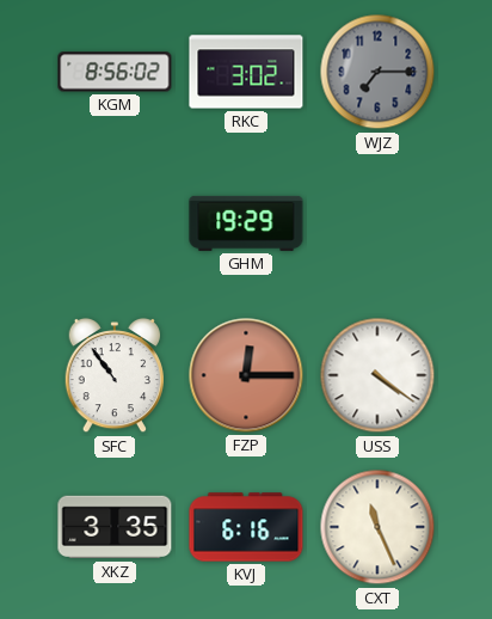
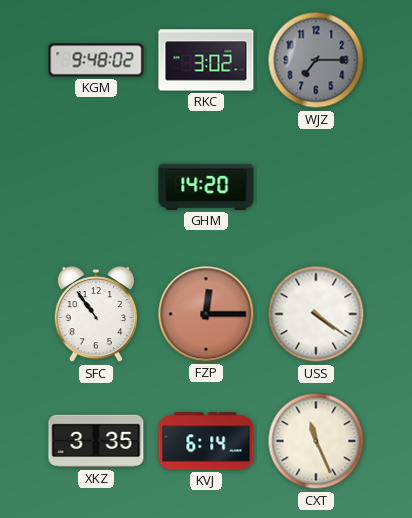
KGM: 8:56 -> 9:48 (96, 60)
GHM: 19:29 -> 14:20 (206, 187)
KVJ: 6:16 -> 6:14 (206, 441)
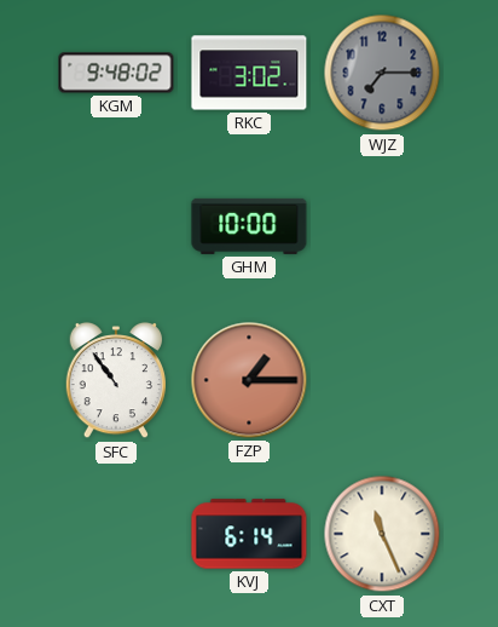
GHM: 14:20 -> 10:00 (249, 226)
FZP: 12:15 -> 1:15 (249, 380)
USS: 4:21 -> none (316, 314)
XKZ: 3:35 -> none (96, 441)
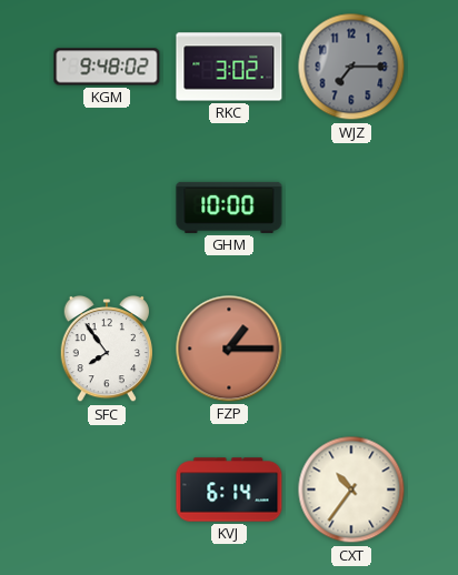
SFC: 10:54 -> 7:54 (106, 349)
CXT: 11:26 -> 10:36 (351, 490)
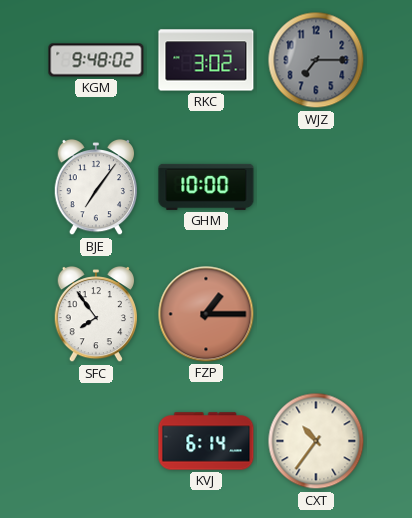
BJE: none -> 7:06 (95, 187)
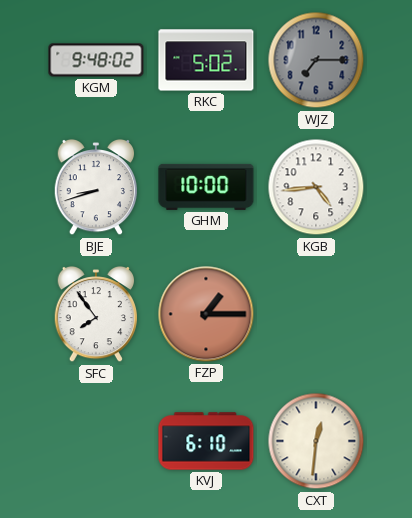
RKC: 3:02 -> 5:02 (206, 60)
BJE: 7:06 -> 8:42 (95, 187)
KGB: none -> 4:44 (316, 187)
KVJ: 6:14 -> 6:10 (206, 441)
CXT: 10:36 -> 12:31 (316, 441)
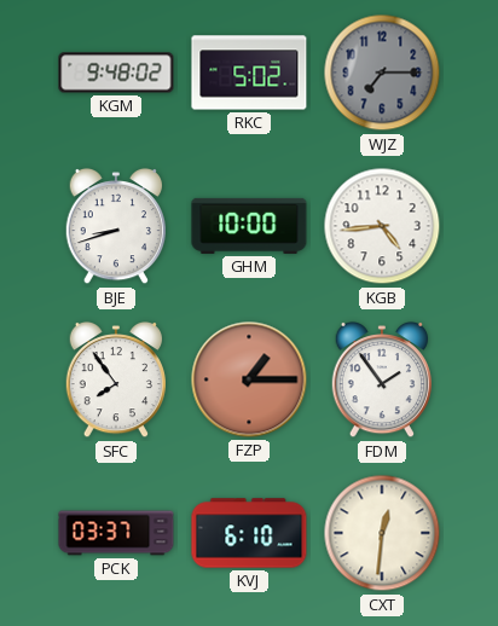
FDM: none -> 1:54 (381, 379)
PCK: none -> 03:37 (116, 533)
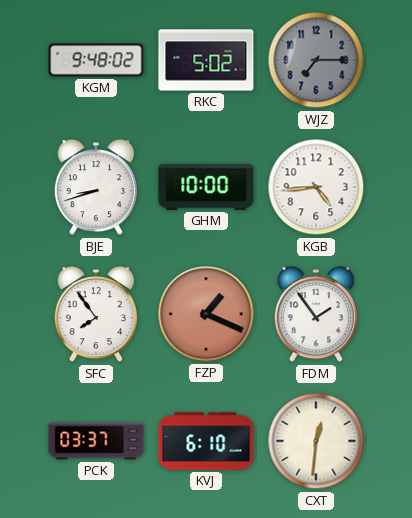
FZP: 1:15 -> 1:19 (206, 314)
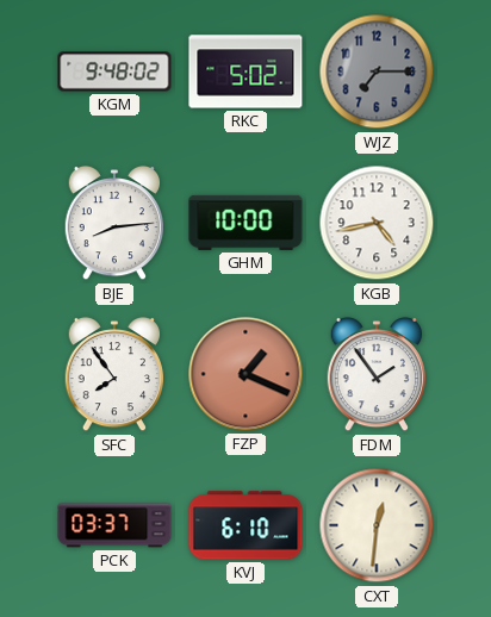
BJE: 8:42 -> 8:14 (113, 223)
KGB: 4:44 -> 4:43 (377, 223)
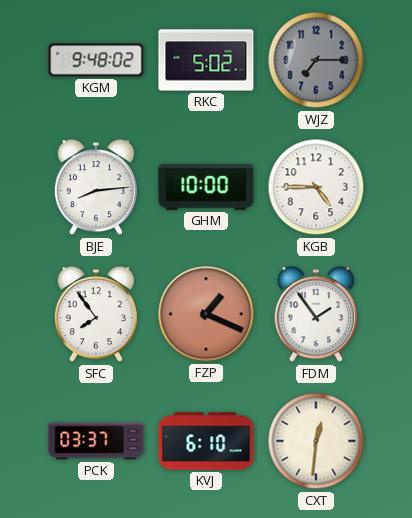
KGB: 4:43 -> 4:45 (316, 187)
